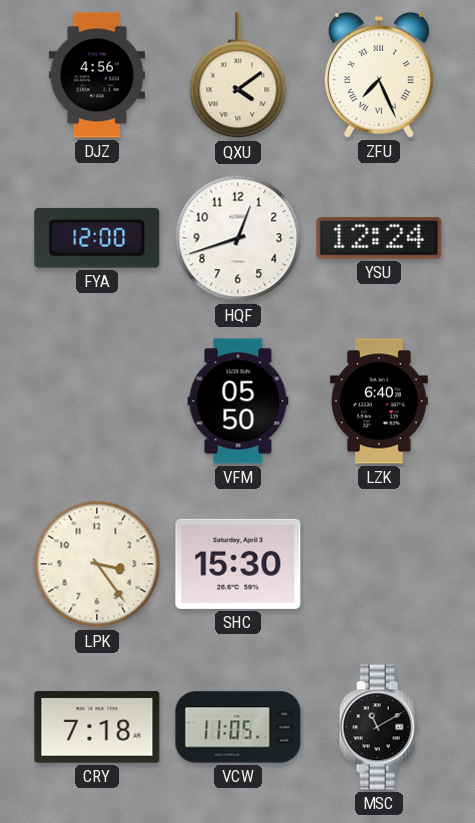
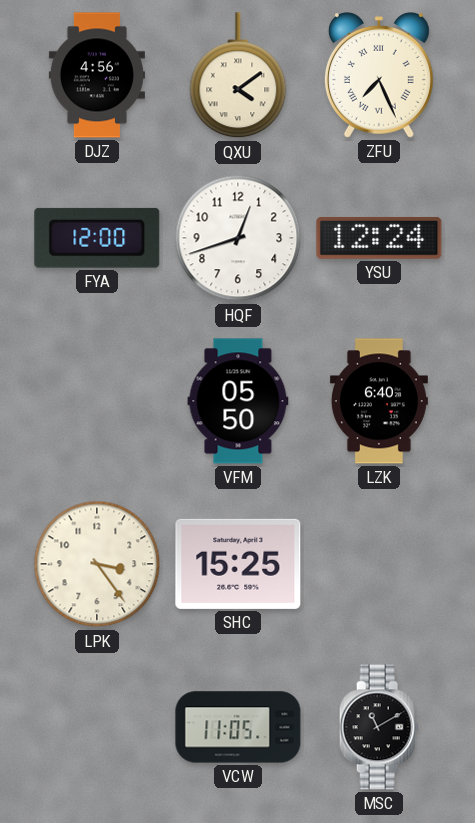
SHC: 15:30 -> 15:25 (238, 564)
CRY: 7:18 -> none (97, 727)
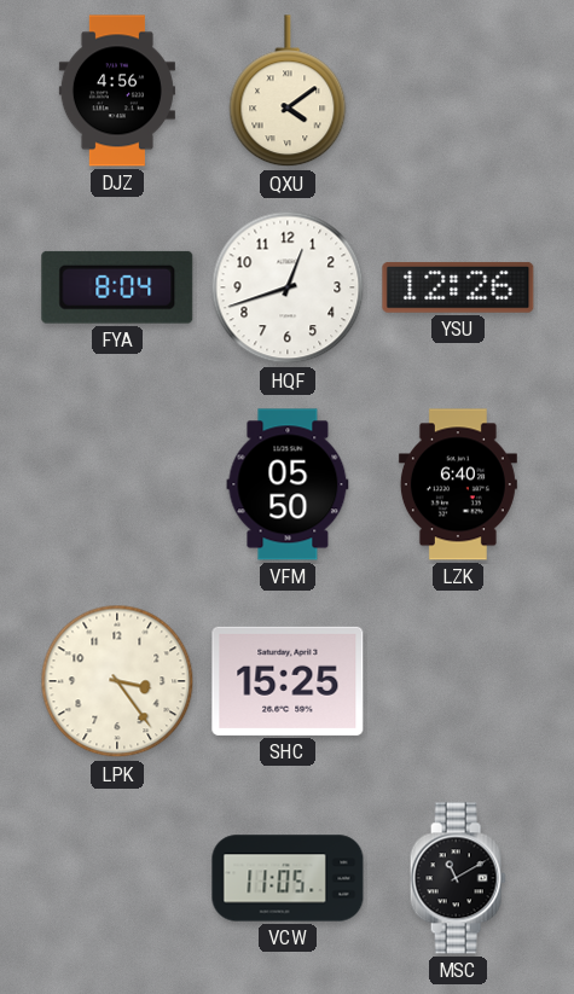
ZFU: 7:26 -> none (379, 76)
FYA: 12:00 -> 8:04 (117, 287)
YSU: 12:24 -> 12:26 (458, 287)
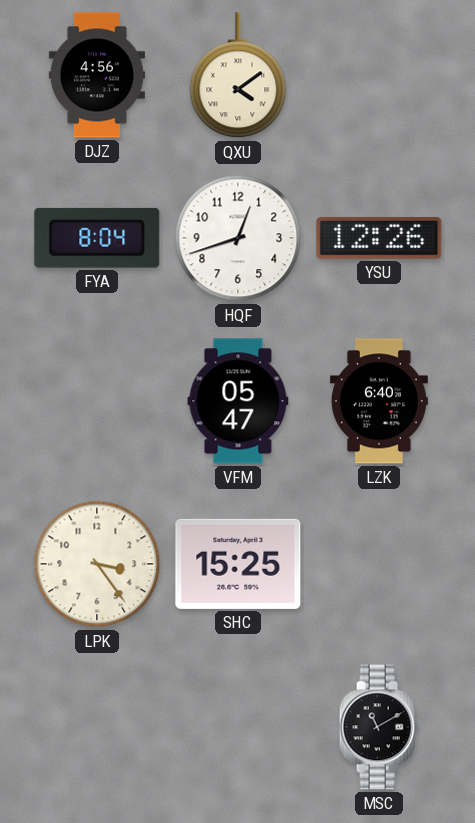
VFM: 05:50 -> 05:47 (238, 401)
VCW: 11:05 -> none (288, 878)
